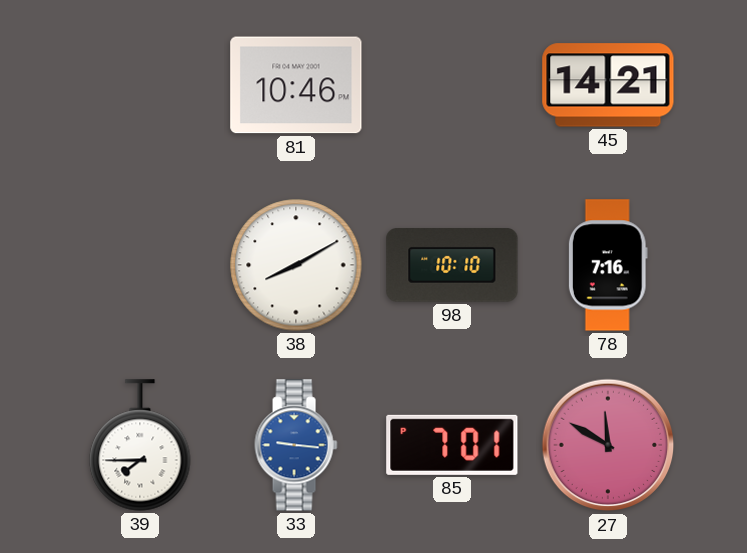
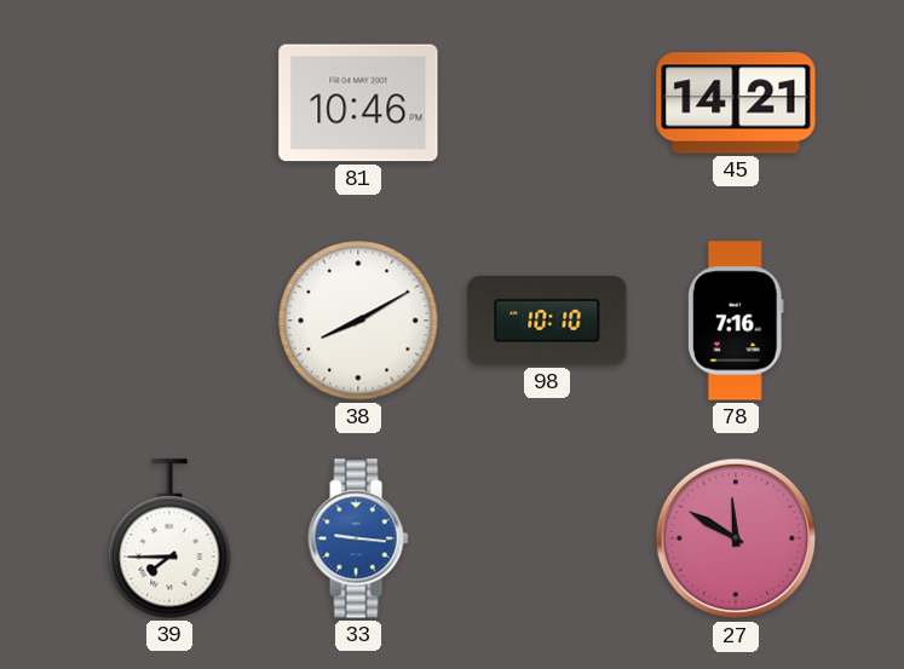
85: 7:01 -> none (452, 445)
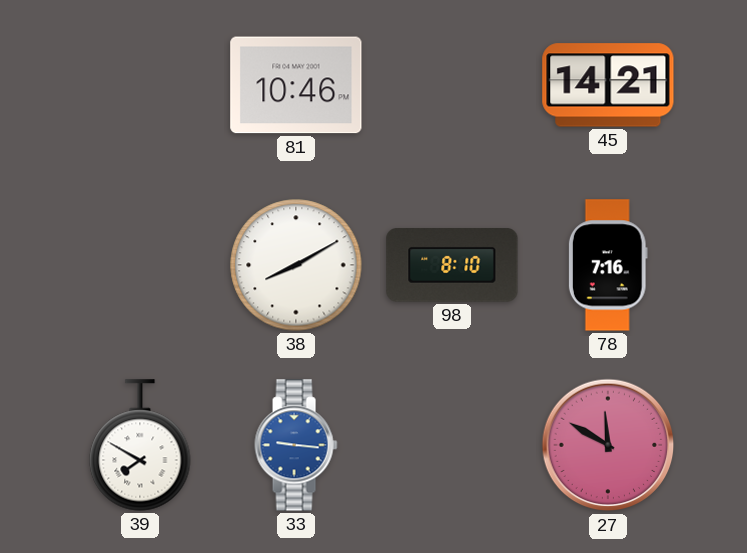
98: 10:10 -> 8:10 (452, 265)
39: 7:45 -> 7:50 (140, 445)
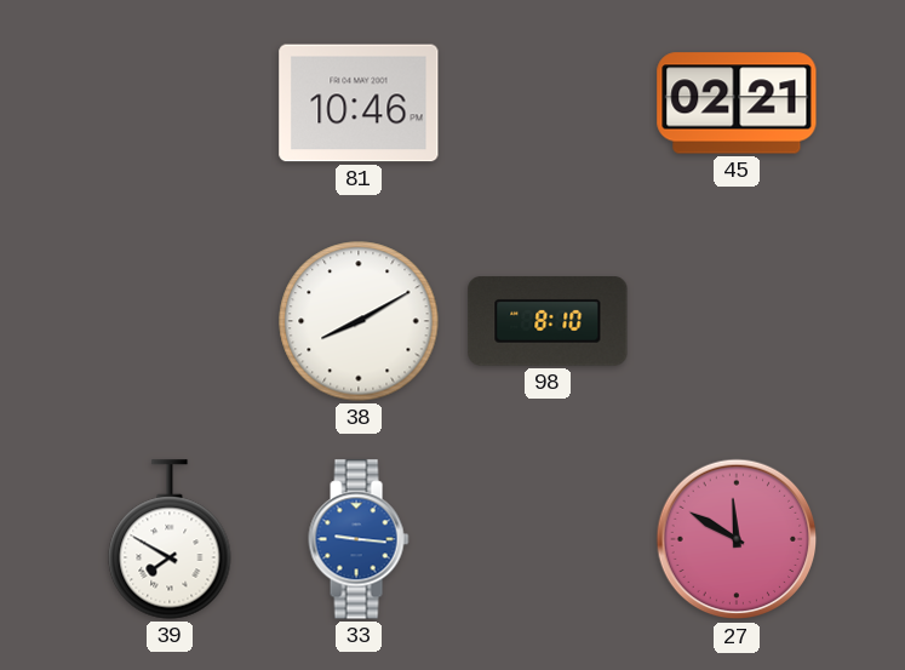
45: 14:21 -> 02:21 (737, 103)
78: 7:16 -> none (608, 265)
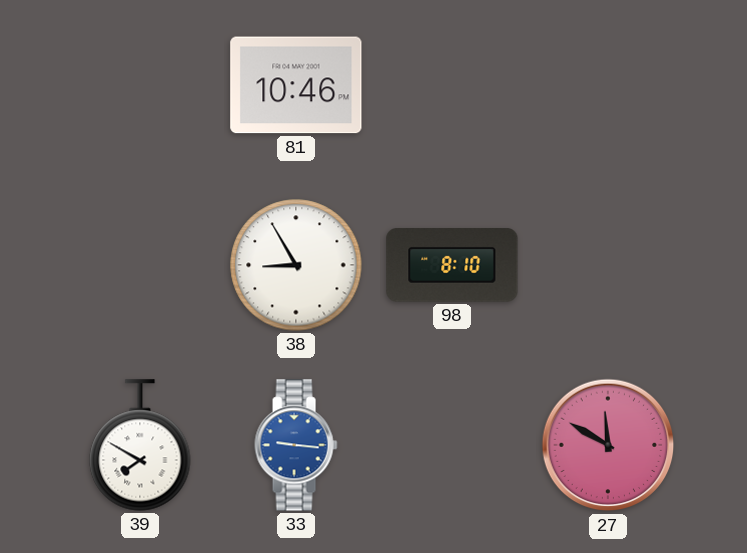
45: 02:21 -> none (737, 103)
38: 8:10 -> 8:55 (296, 265)
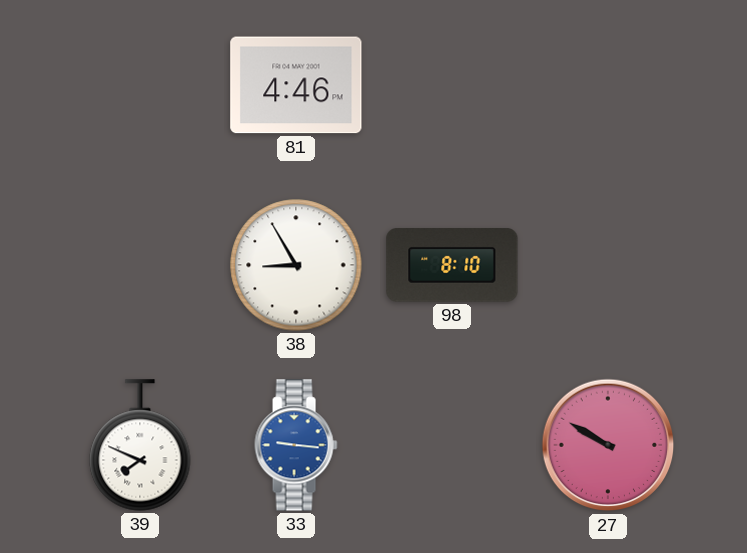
81: 10:46 -> 4:46 (296, 85)
39: 7:50 -> 7:49 (140, 445)
27: 11:50 -> 9:50 (608, 445)
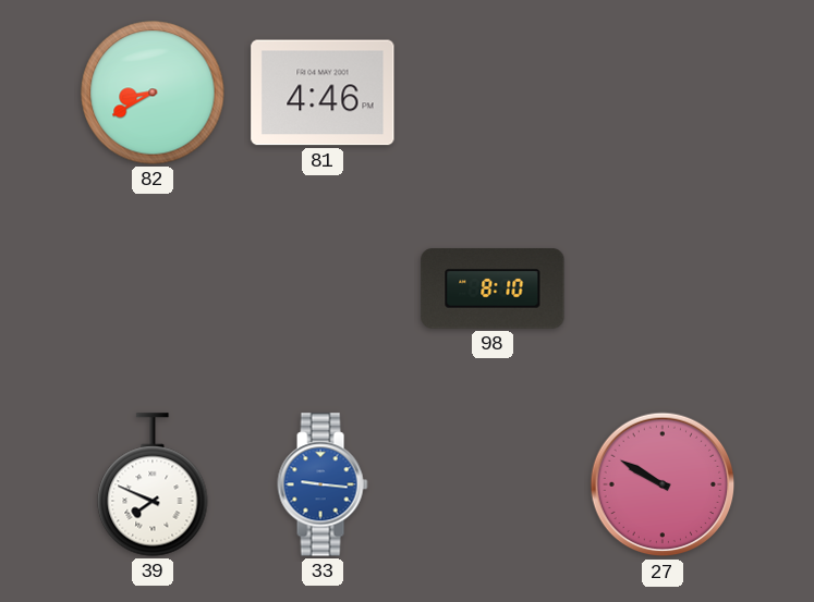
82: none -> 8:40 (153, 93)
38: 8:55 -> none (296, 265)
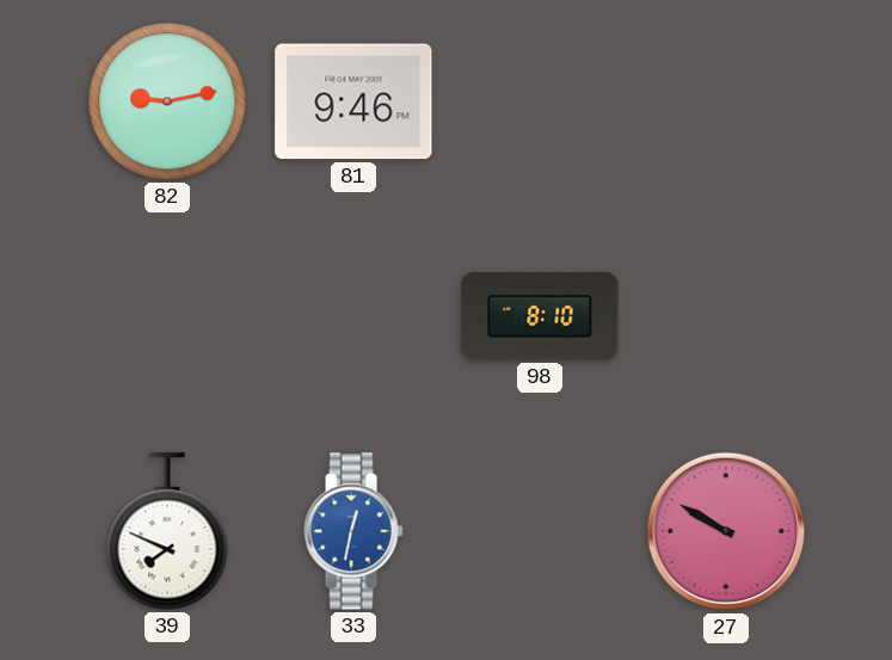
82: 8:40 -> 9:13 (167, 101)
81: 4:46 -> 9:46 (353, 101)
33: 9:16 -> 12:32 (353, 531)
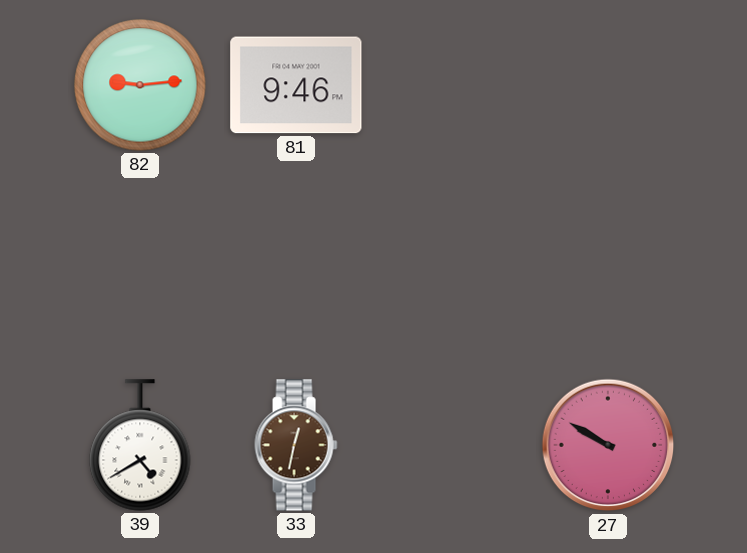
82: 9:13 -> 9:14 (140, 85)
98: 8:10 -> none (540, 316)
39: 7:49 -> 4:40 (140, 445)
33 dial: blue -> brown (296, 445)
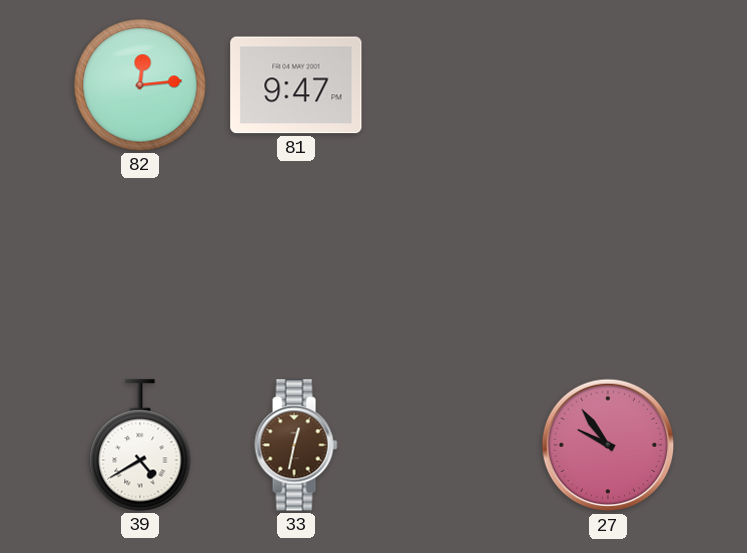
82: 9:14 -> 12:14 (140, 85)
81: 9:46 -> 9:47 (296, 85)
27: 9:50 -> 9:54 (608, 445)
